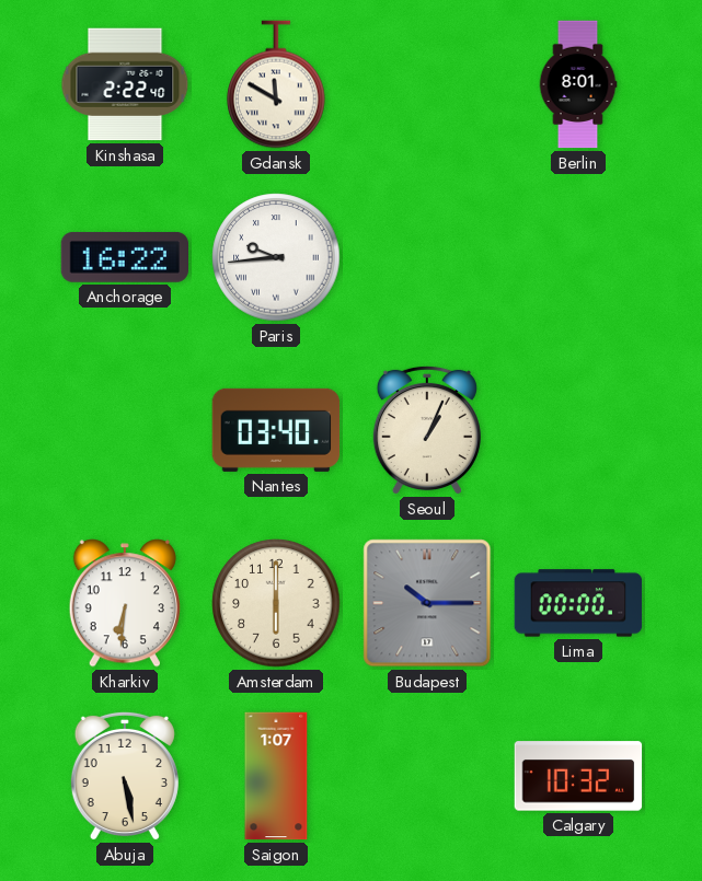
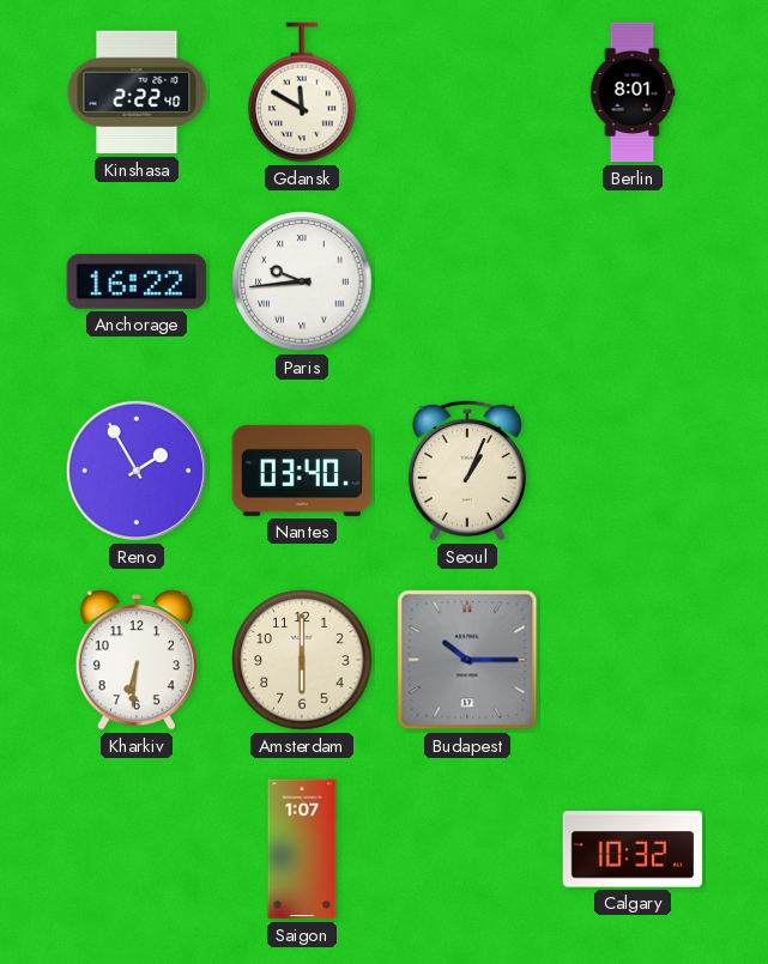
Reno: none -> 1:55 (137, 471)
Lima: 00:00 -> none (578, 603)
Abuja: 5:28 -> none (125, 776)
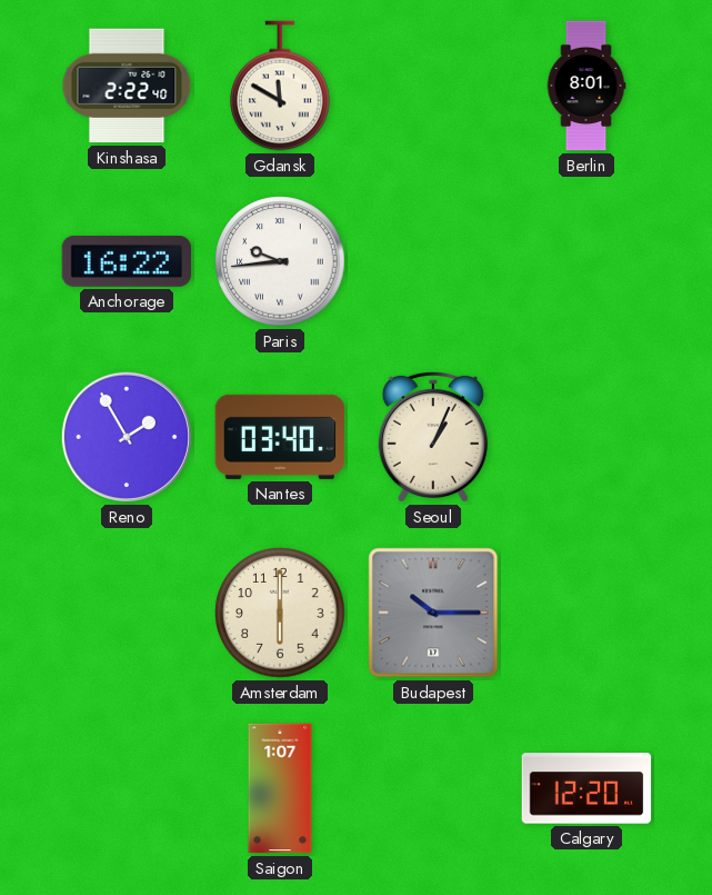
Kharkiv: 6:31 -> none (137, 660)
Calgary: 10:32 -> 12:20 (586, 788)
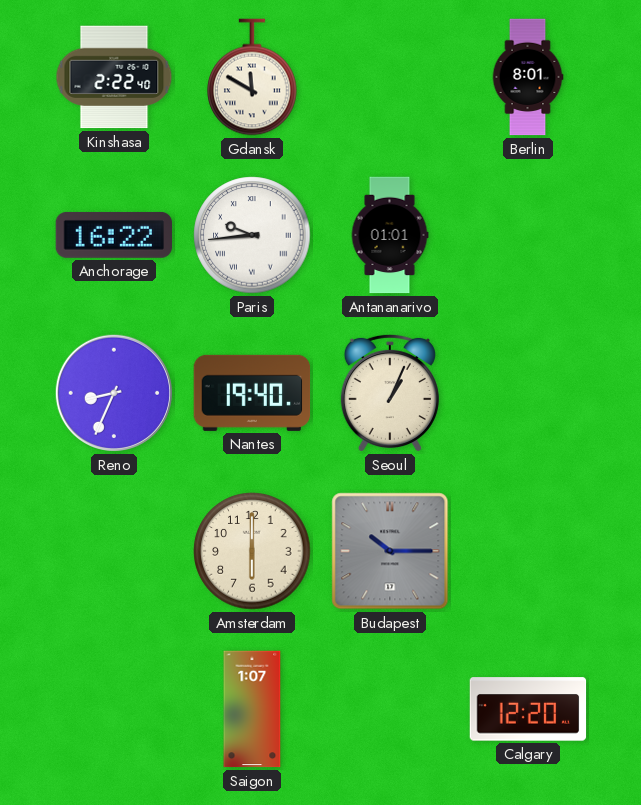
Antananarivo: none -> 01:01 (390, 235)
Reno: 1:55 -> 8:34 (114, 393)
Nantes: 03:40 -> 19:40 (252, 393)
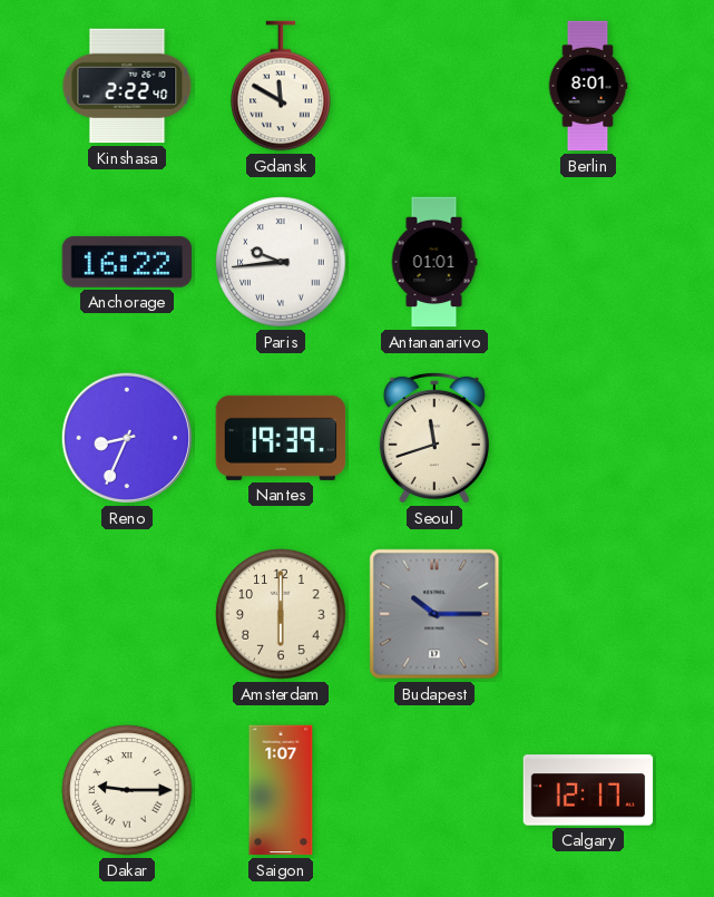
Nantes: 19:40 -> 19:39 (281, 438)
Seoul: 1:04 -> 11:42 (434, 438)
Dakar: none -> 9:15 (127, 790)
Calgary: 12:20 -> 12:17 (588, 790)
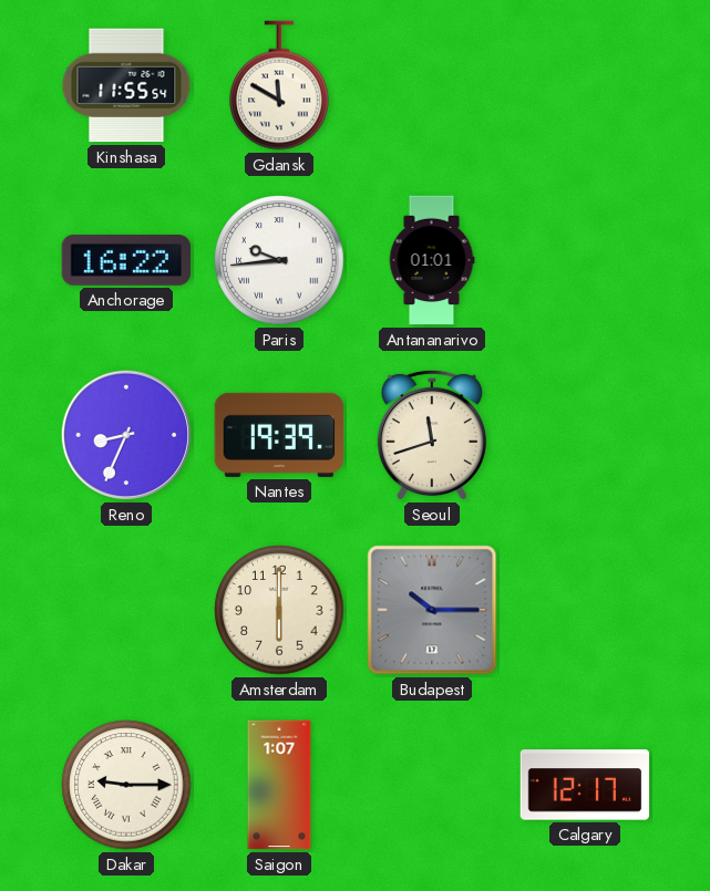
Kinshasa: 2:22 -> 11:55 (126, 85)
Berlin: 8:01 -> none (588, 86)
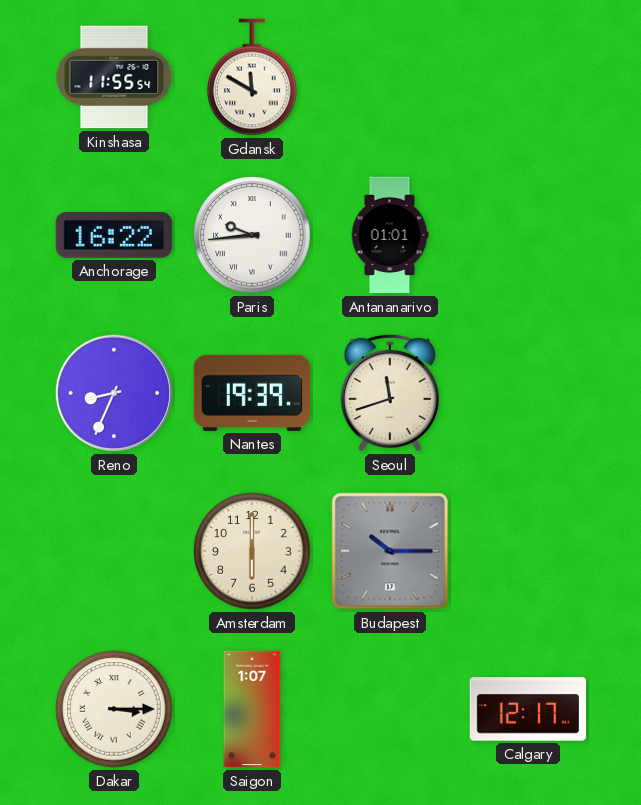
Dakar: 9:15 -> 3:15 (114, 709)
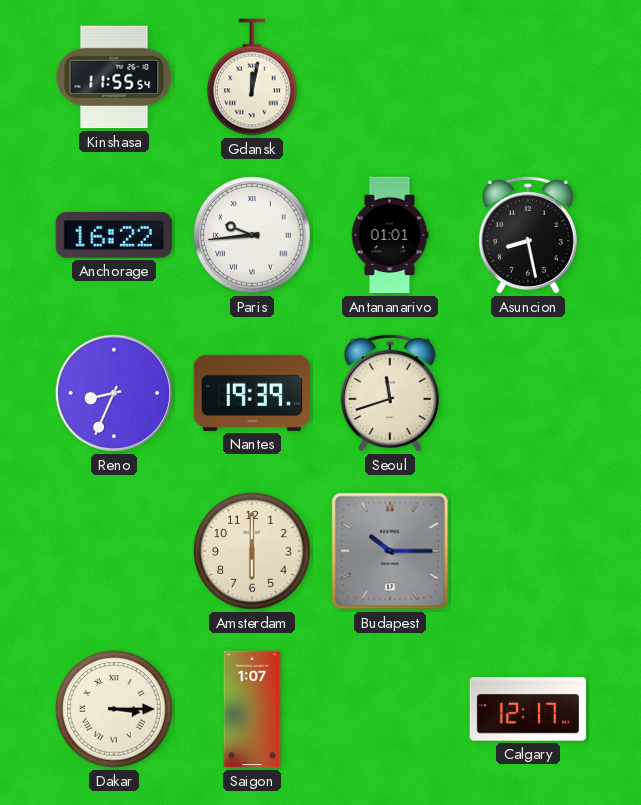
Gdansk: 11:50 -> 12:02 (252, 77)
Asuncion: none -> 8:28 (528, 235)
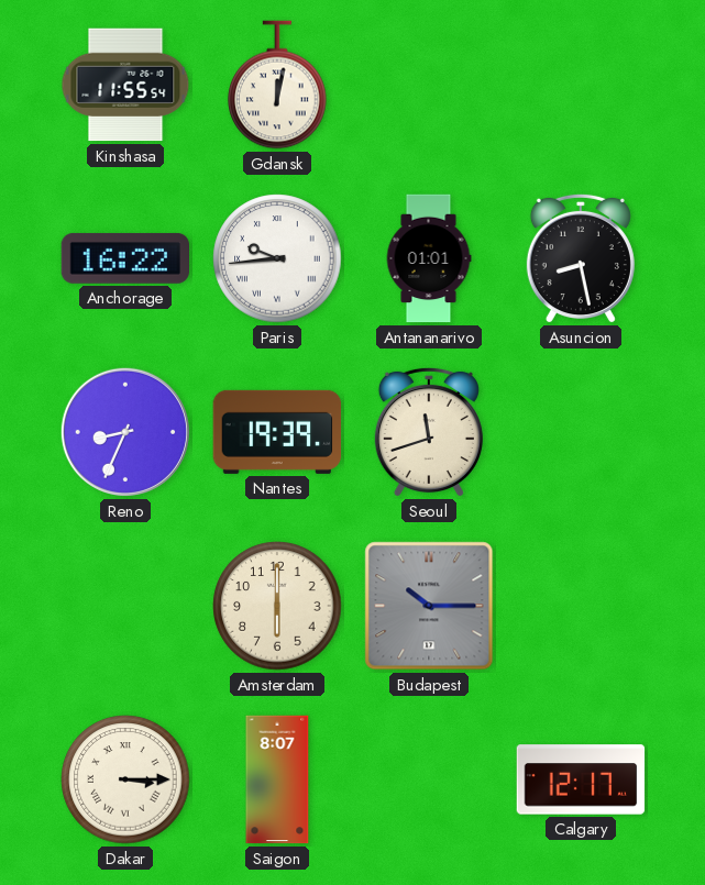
Saigon: 1:07 -> 8:07 (277, 779)
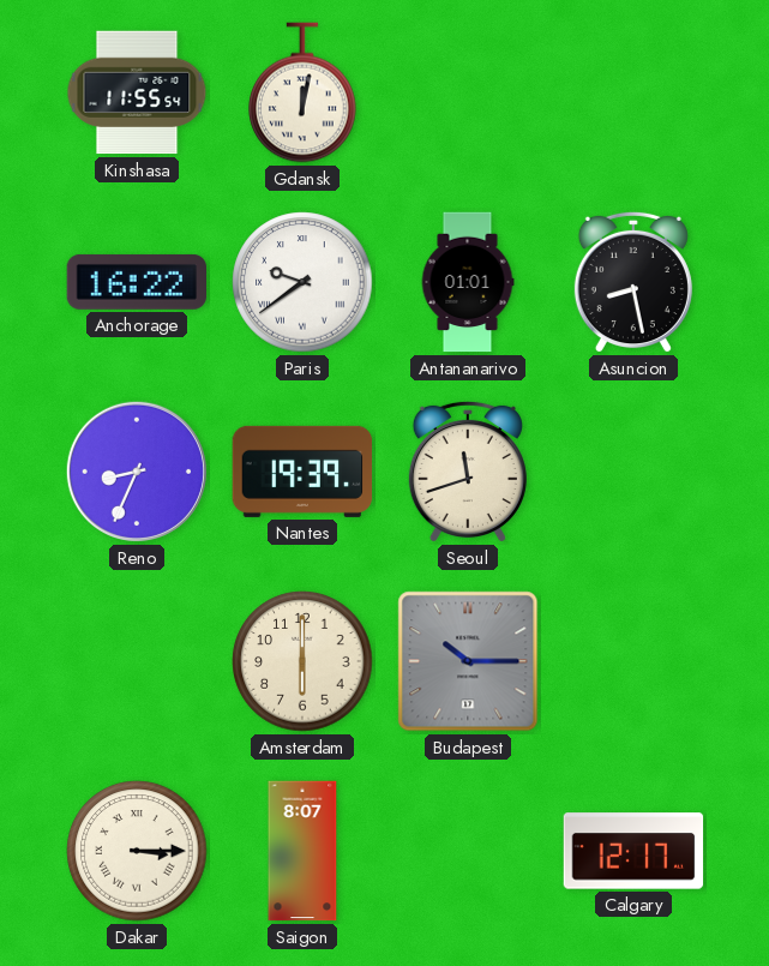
Paris: 9:44 -> 9:39 (302, 282)
